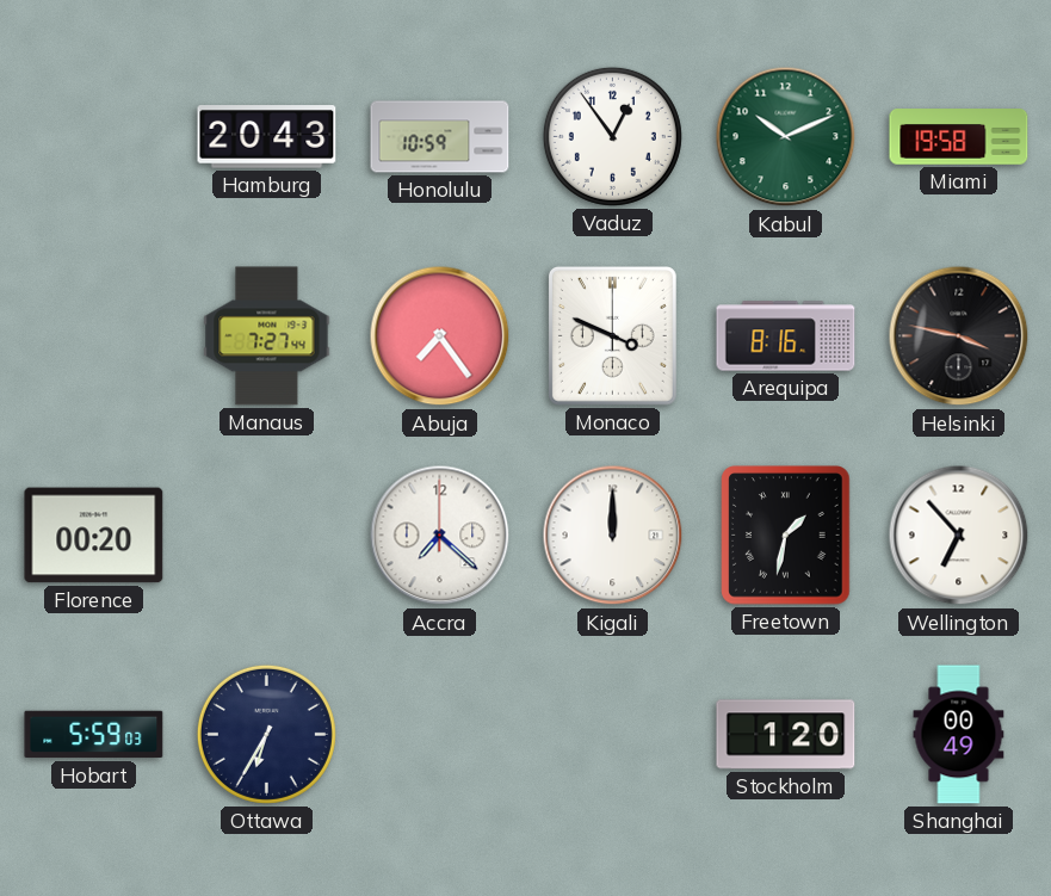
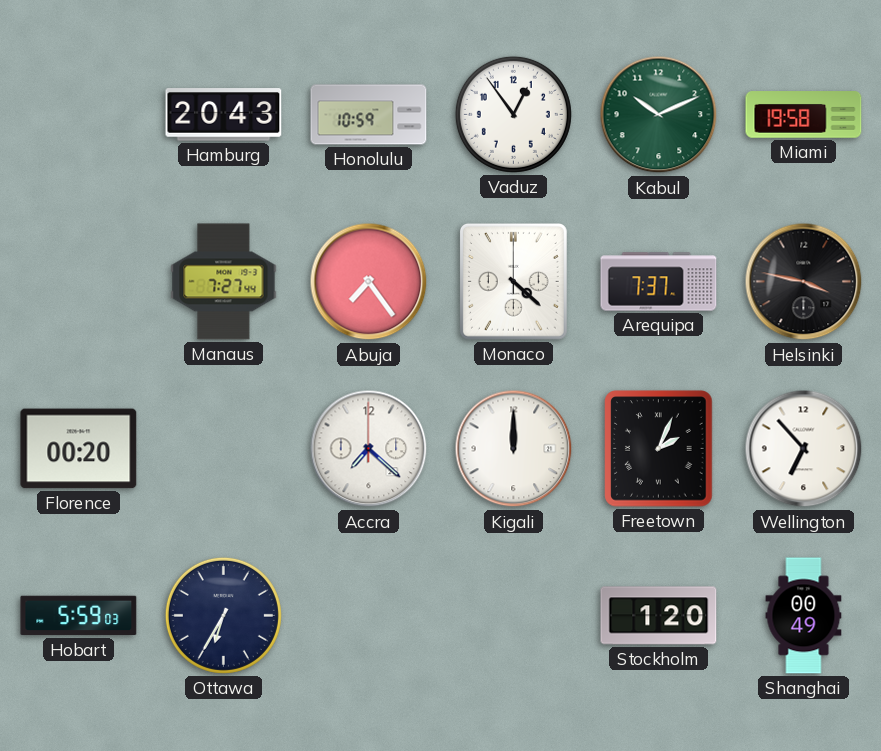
Monaco: 3:49 -> 4:22 (513, 281)
Arequipa: 8:16 -> 7:37 (659, 282)
Freetown: 1:32 -> 2:04 (659, 449)
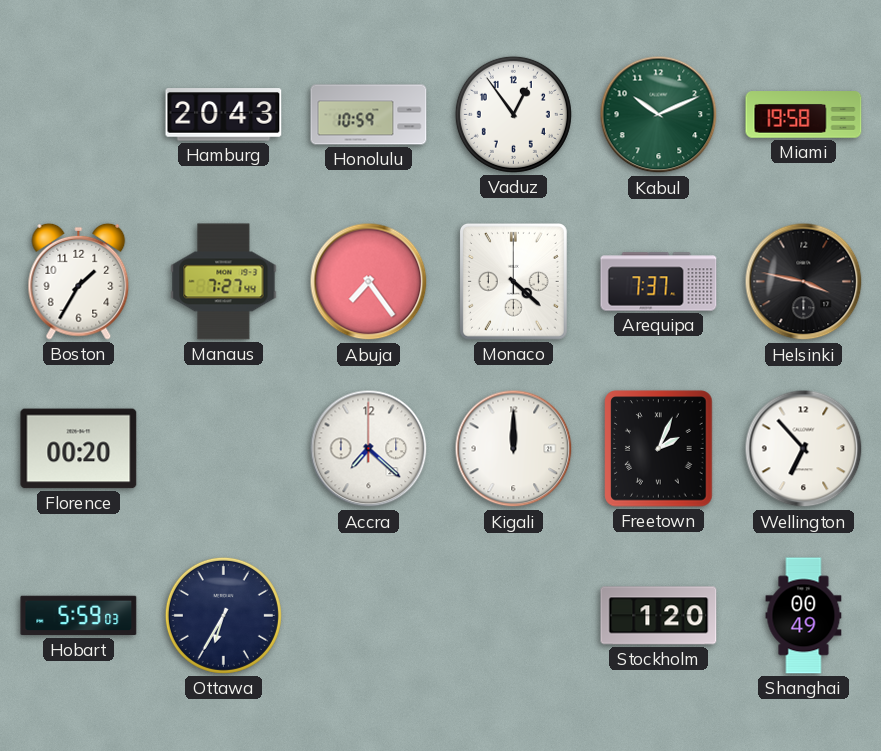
Boston: none -> 1:35 (79, 281)
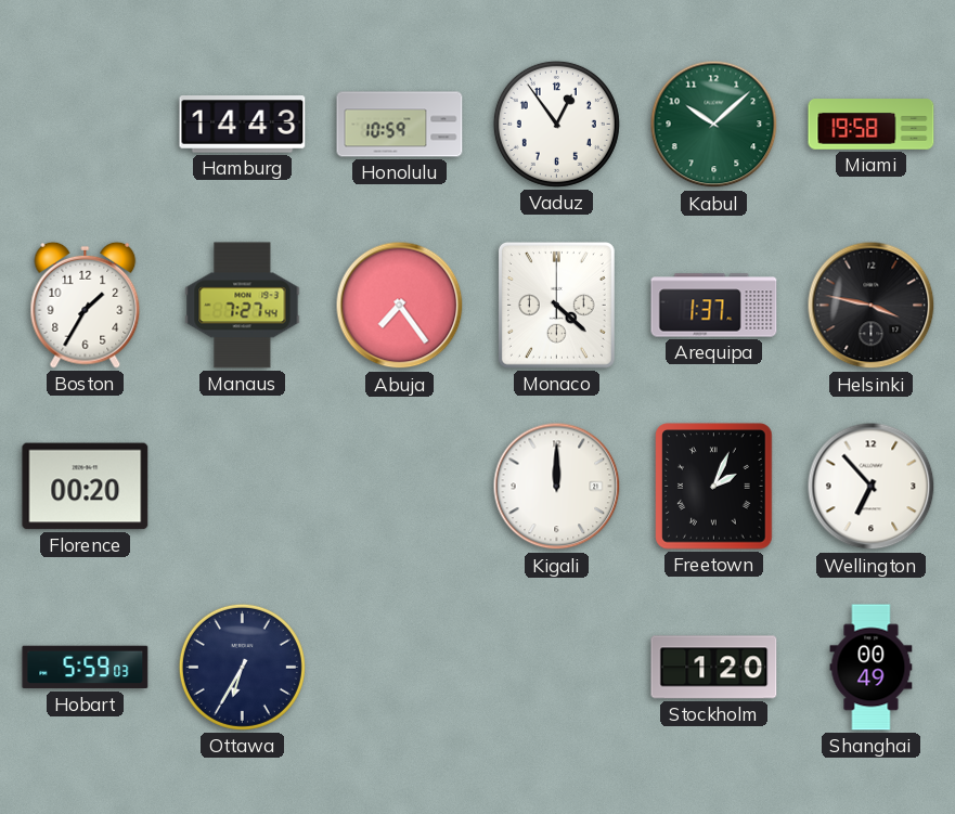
Hamburg: 20:43 -> 14:43 (243, 125)
Kabul: 10:11 -> 10:08 (714, 125)
Arequipa: 7:37 -> 1:37 (714, 306)
Accra: 7:22 -> none (369, 449)
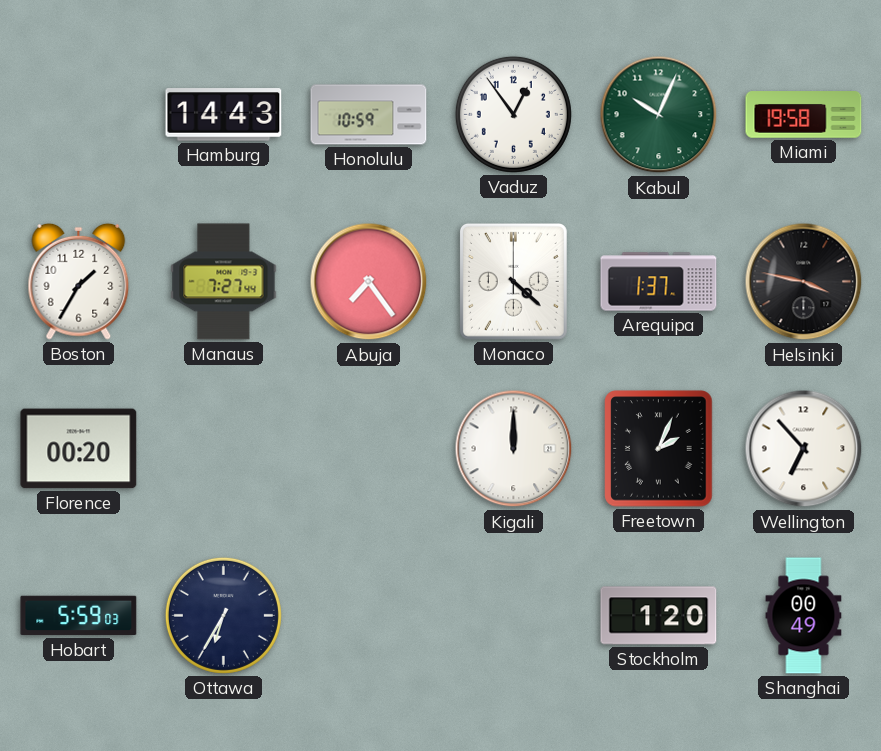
Kabul: 10:08 -> 10:04 (659, 115)
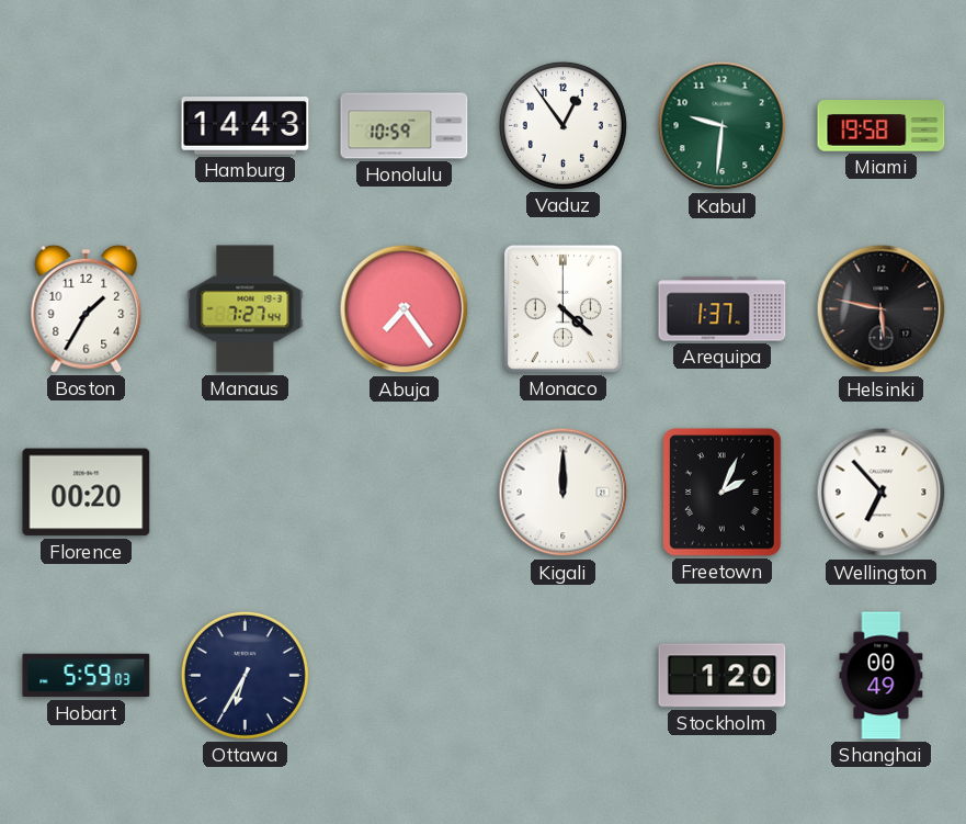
Kabul: 10:04 -> 9:31 (723, 126)
Helsinki: 3:47 -> 5:47 (882, 309)
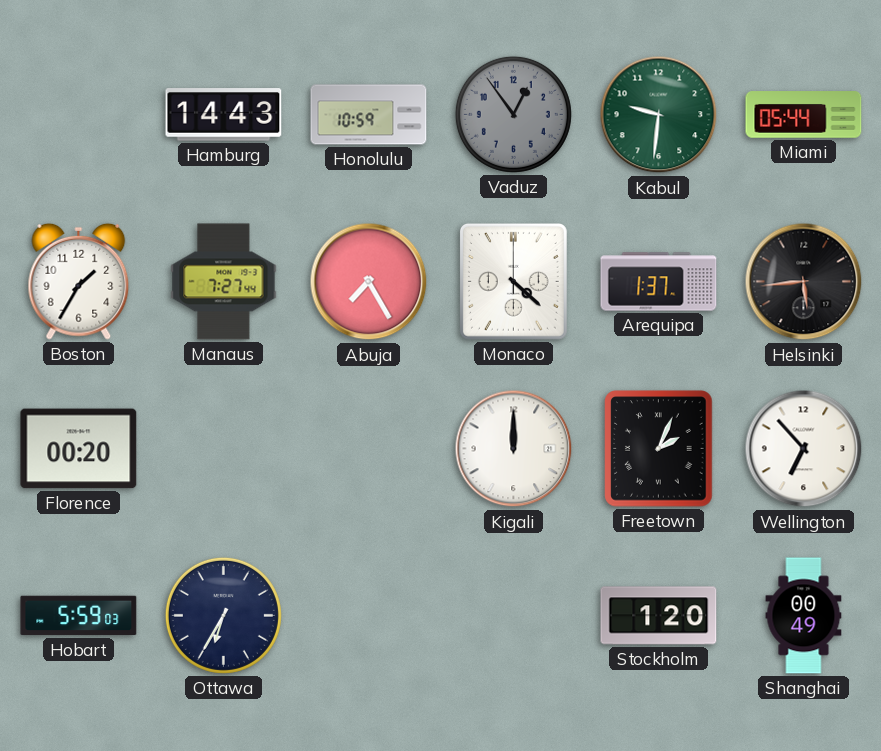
Vaduz dial: white -> grey (513, 114)
Miami: 19:58 -> 05:44 (804, 115)
Abuja: 7:24 -> 7:25 (369, 282)
Helsinki: 5:47 -> 5:44 (804, 282)
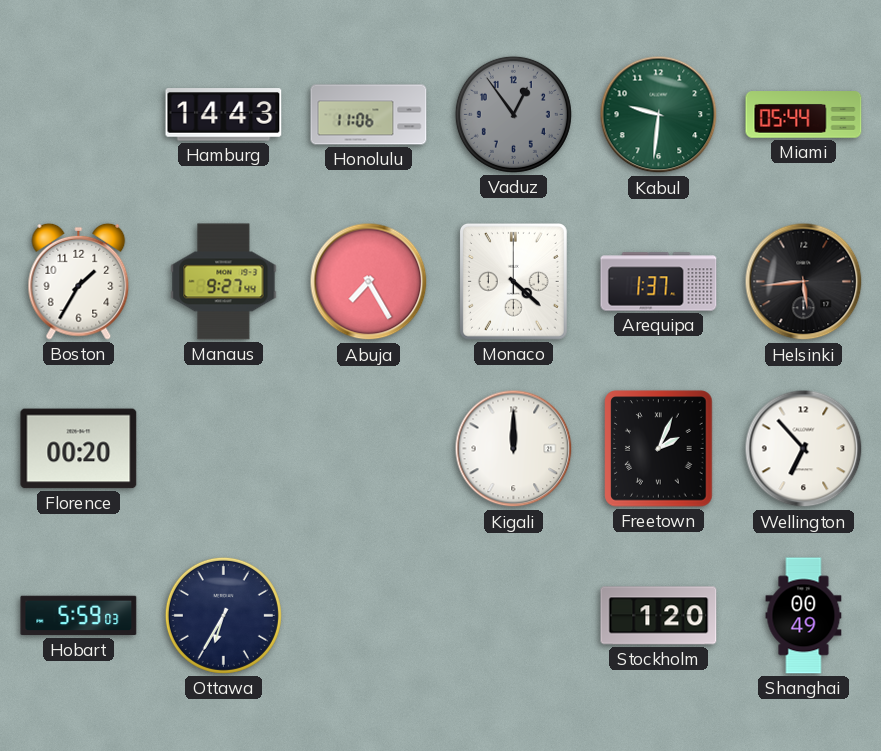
Honolulu: 10:59 -> 11:06 (369, 115)
Manaus: 7:27 -> 9:27 (224, 282)
